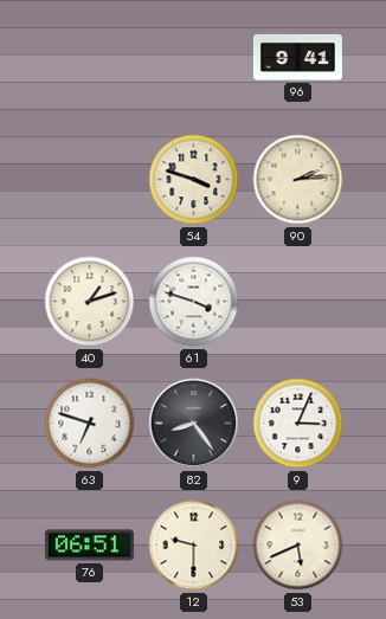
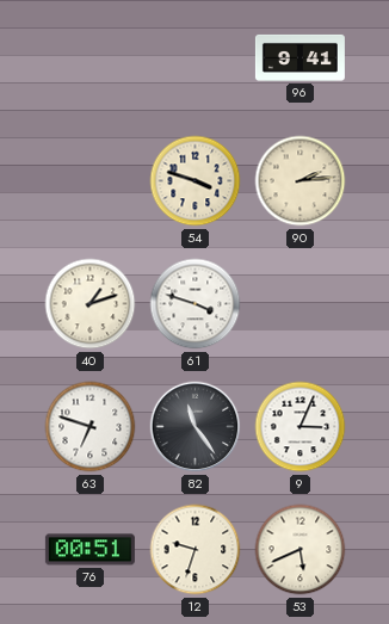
82: 8:24 -> 11:24 (196, 427)
76: 06:51 -> 00:51 (89, 550)
12: 9:30 -> 9:33 (196, 550)
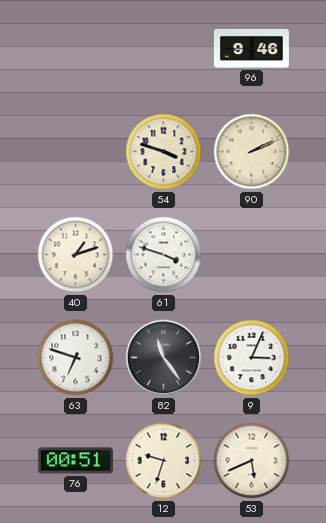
96: 9:41 -> 9:46 (251, 48)
90: 2:14 -> 2:11 (252, 152)
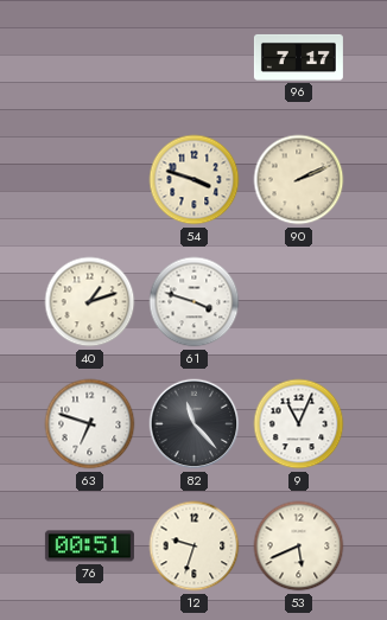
96: 9:46 -> 7:17 (298, 57)
82: 11:24 -> 11:23 (195, 424)
9: 3:04 -> 11:04 (299, 424)
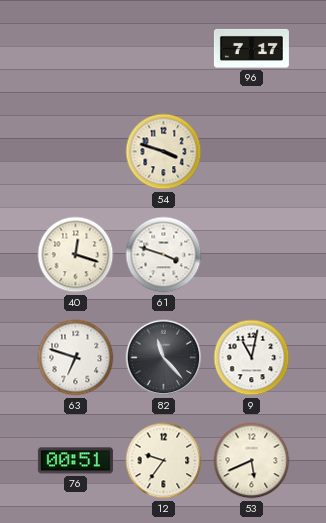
90: 2:11 -> none (299, 180)
40: 1:12 -> 12:18 (76, 255)
9: 11:04 -> 11:02 (252, 358)
12: 9:33 -> 9:36 (164, 461)
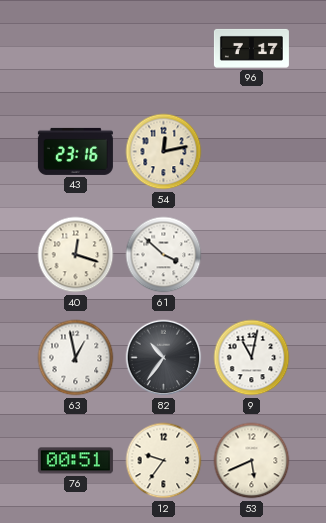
43: none -> 23:16 (75, 151)
54: 3:48 -> 12:13 (164, 152)
61: 3:48 -> 3:52 (164, 255)
63: 6:48 -> 12:58 (76, 358)
82: 11:23 -> 10:36 (164, 358)
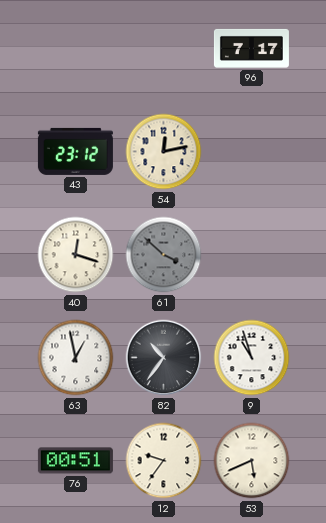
43: 23:16 -> 23:12 (75, 151)
61 dial: white -> grey (164, 255)
9: 11:02 -> 10:57 (252, 358)
